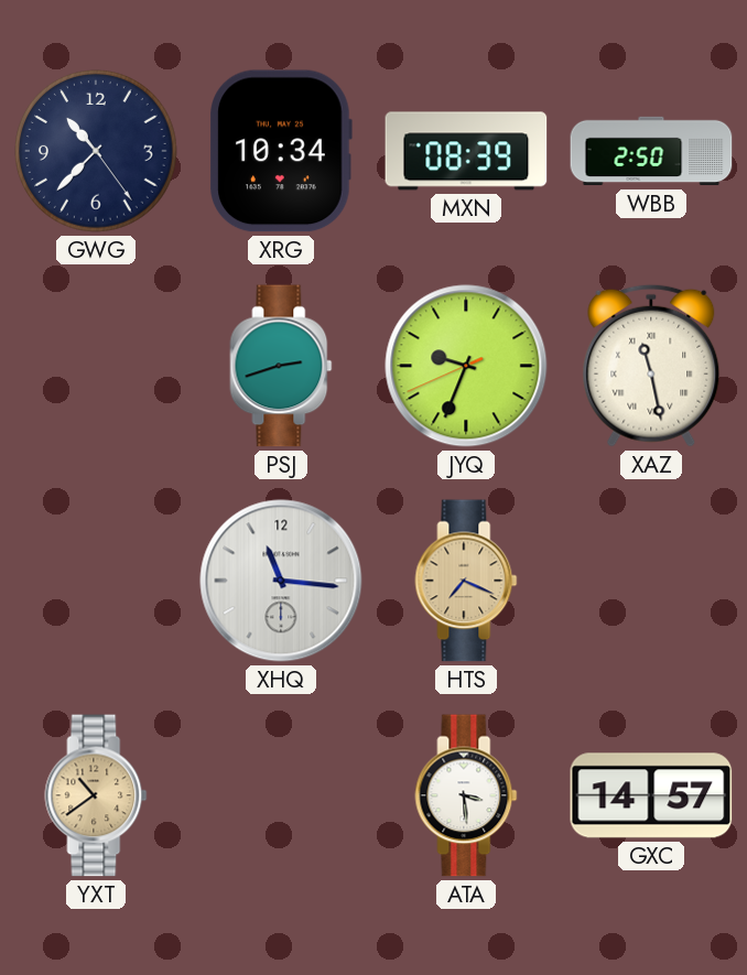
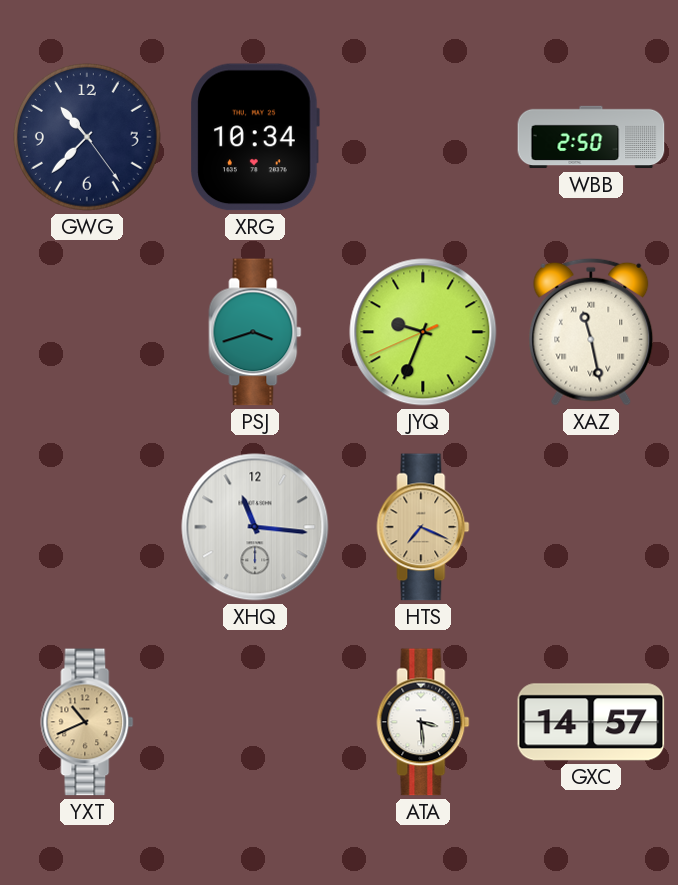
MXN: 08:39 -> none (466, 151)
PSJ: 2:42 -> 3:42 (255, 332)
YXT: 10:39 -> 10:41 (87, 722)
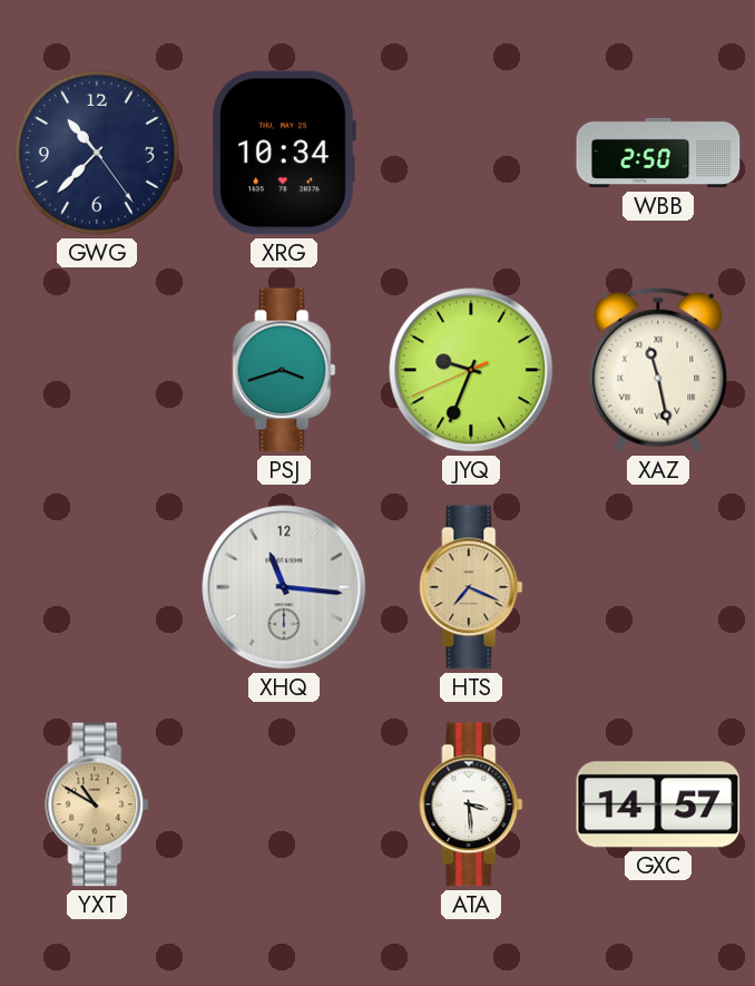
YXT: 10:41 -> 10:50 (97, 804)
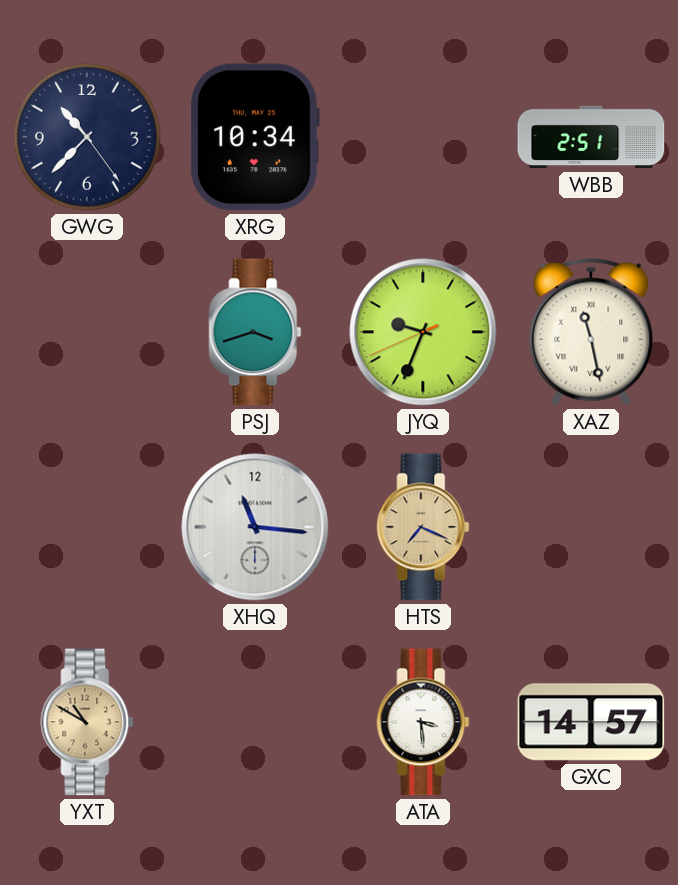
WBB: 2:50 -> 2:51 (591, 137)
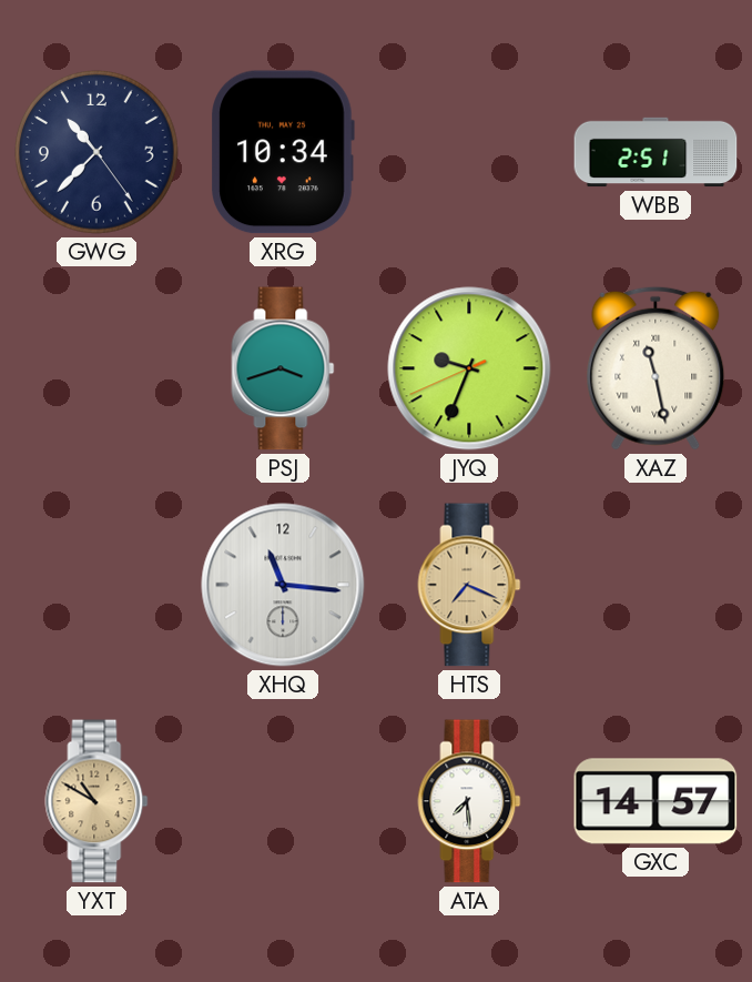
ATA: 3:29 -> 7:29 (469, 801)
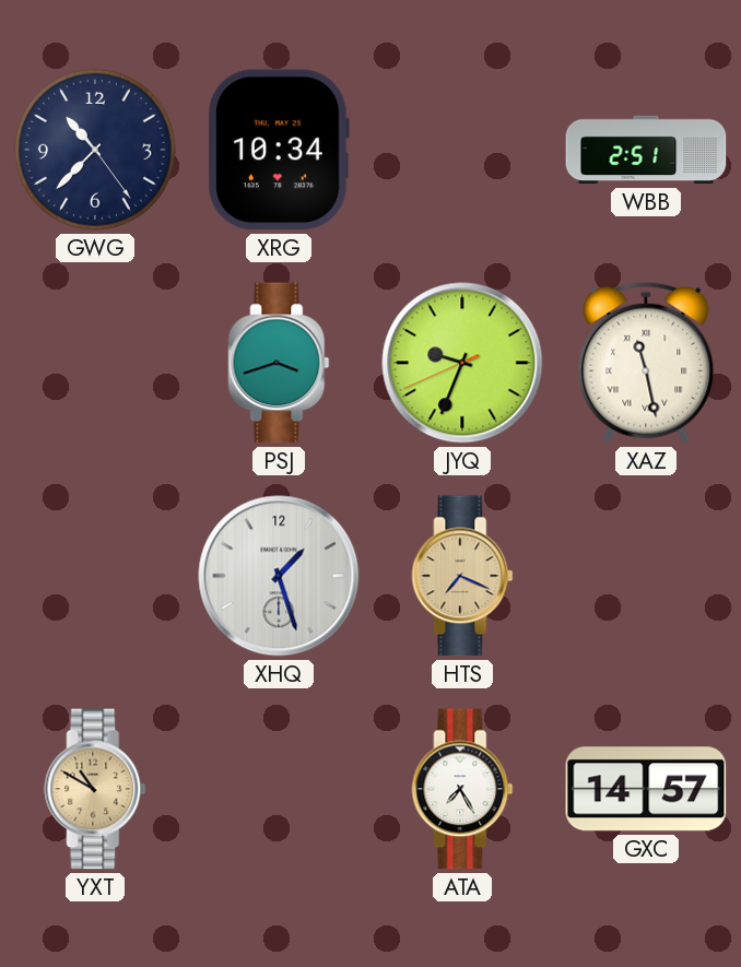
XHQ: 11:16 -> 1:27 (279, 576)
ATA: 7:29 -> 7:25 (462, 789)
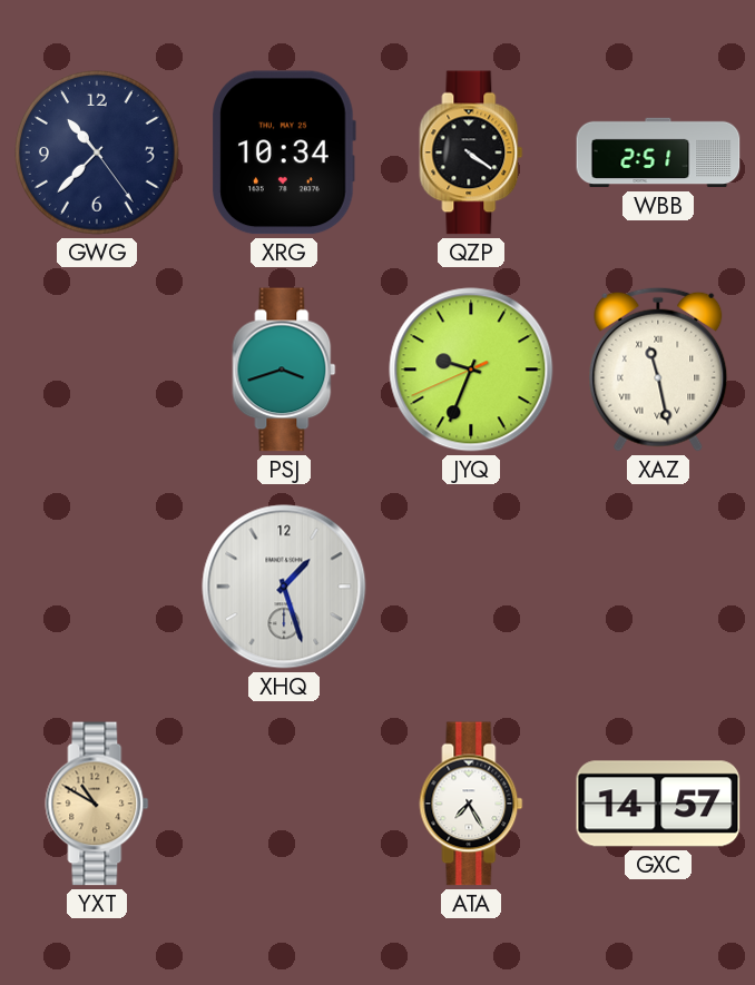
QZP: none -> 4:21 (471, 152)
HTS: 7:19 -> none (462, 576)
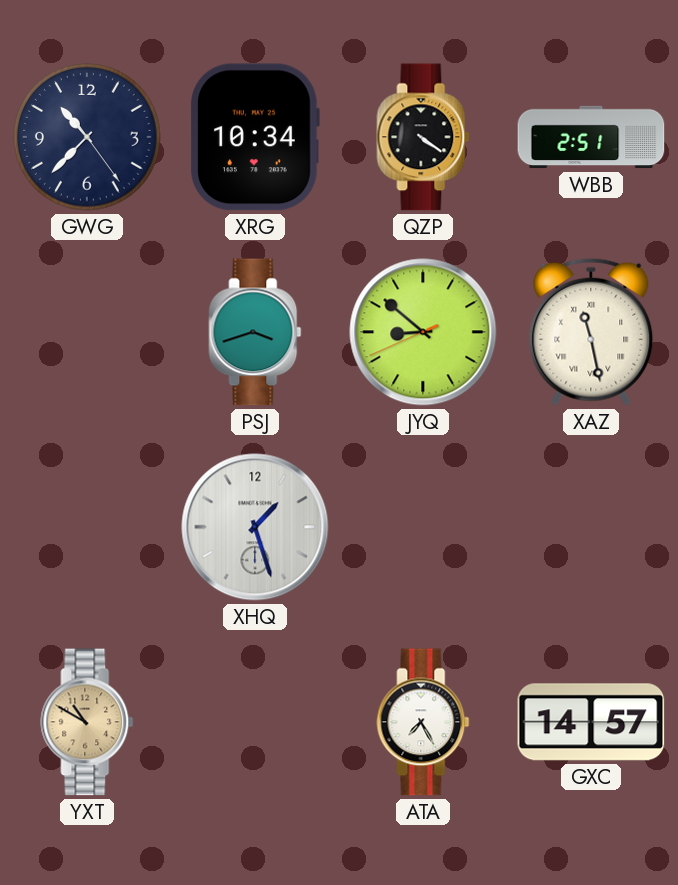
JYQ: 9:33 -> 8:51 (423, 332)
